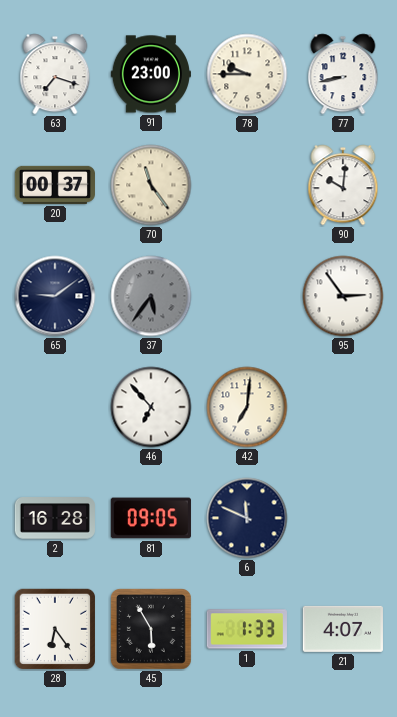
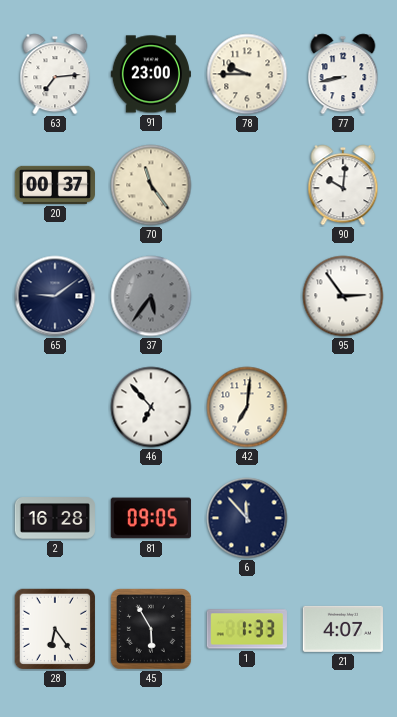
63: 7:18 -> 7:14 (55, 74)
6: 11:49 -> 11:53 (247, 518)
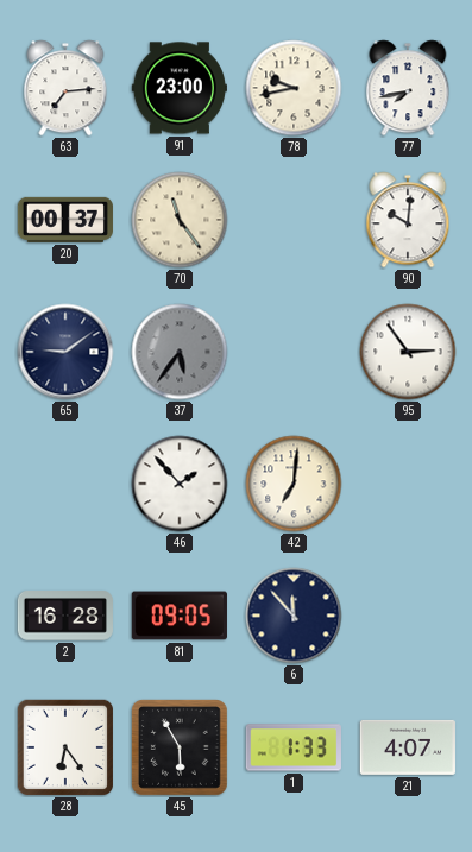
78: 9:45 -> 9:43 (294, 88)
77: 8:43 -> 7:43 (408, 88)
46: 6:53 -> 1:53 (180, 484)
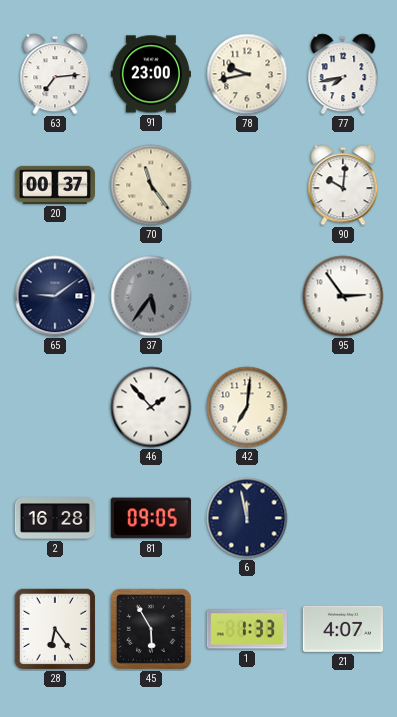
6: 11:53 -> 11:58 (247, 518)
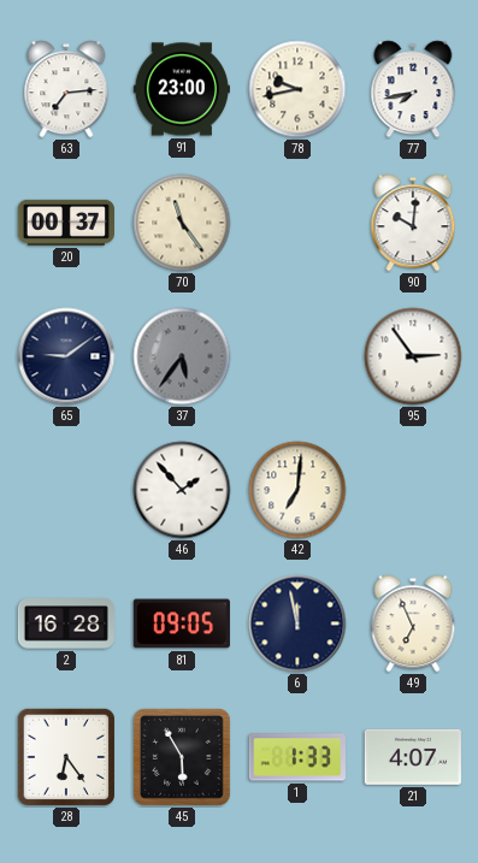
49: none -> 6:56 (413, 623)
